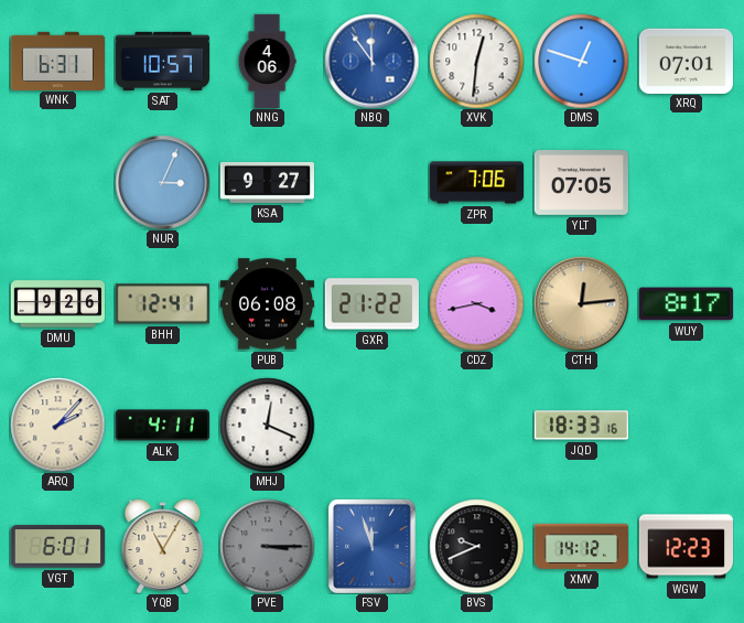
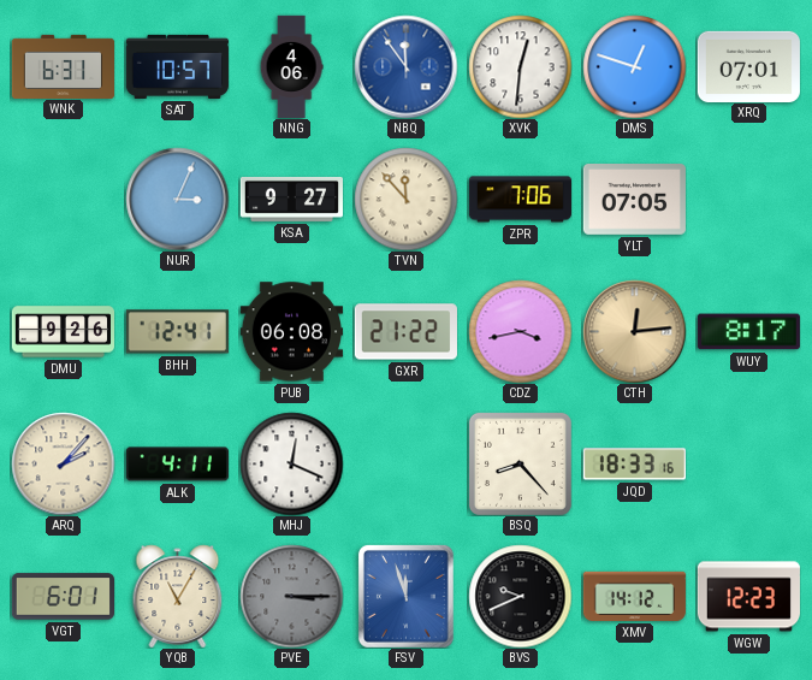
TVN: none -> 11:53 (405, 199)
BSQ: none -> 8:23 (520, 463)
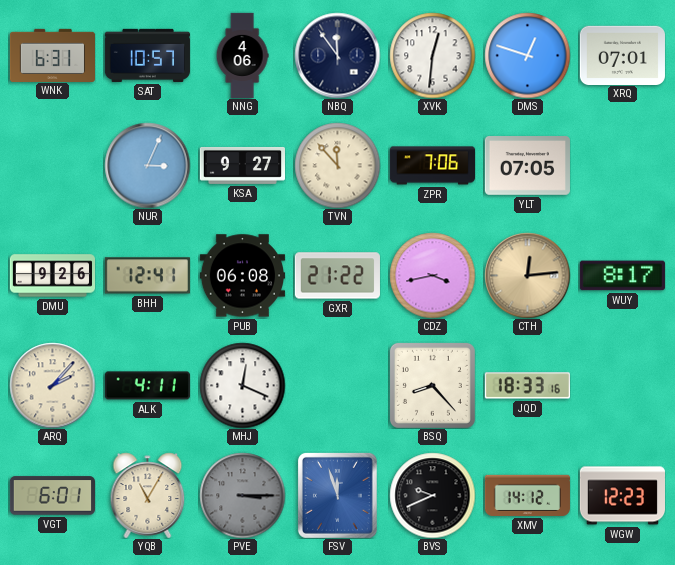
NBQ dial: blue -> navy (337, 55)
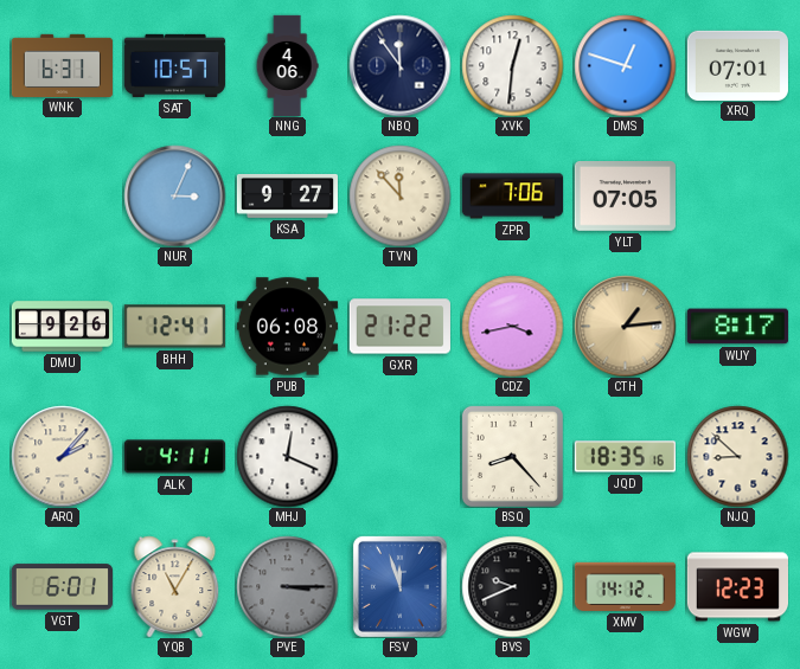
CTH: 12:14 -> 1:14 (625, 326)
JQD: 18:33 -> 18:35 (625, 457)
NJQ: none -> 8:52 (737, 456)
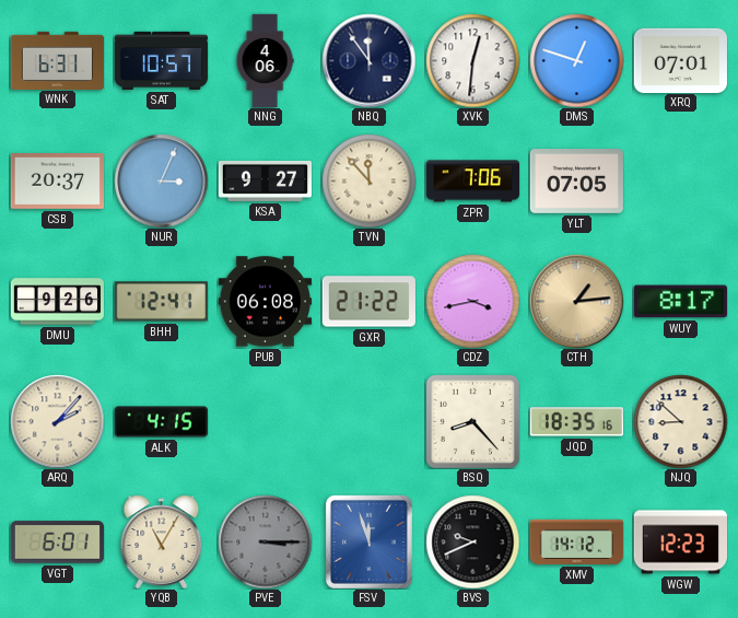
CSB: none -> 20:37 (57, 182)
ALK: 4:11 -> 4:15 (161, 422)
MHJ: 12:19 -> none (287, 456)
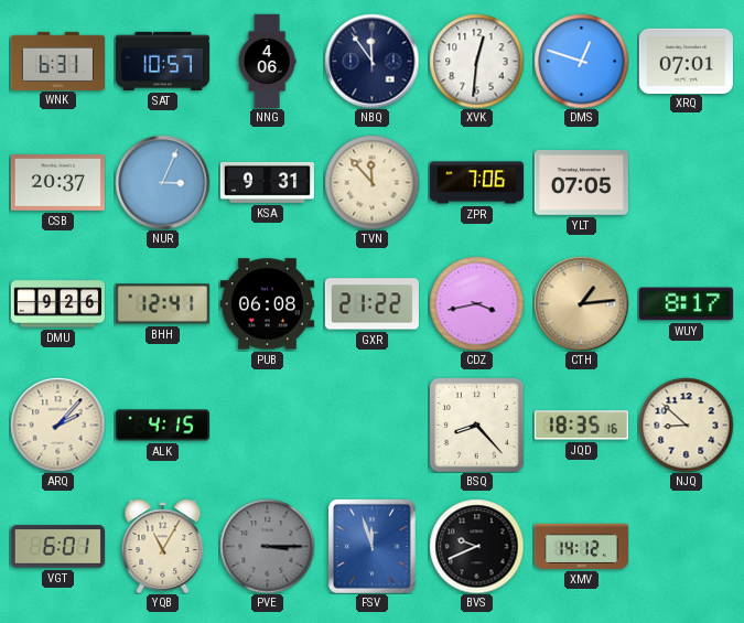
KSA: 9:27 -> 9:31 (267, 182)
WGW: 12:23 -> none (680, 543)
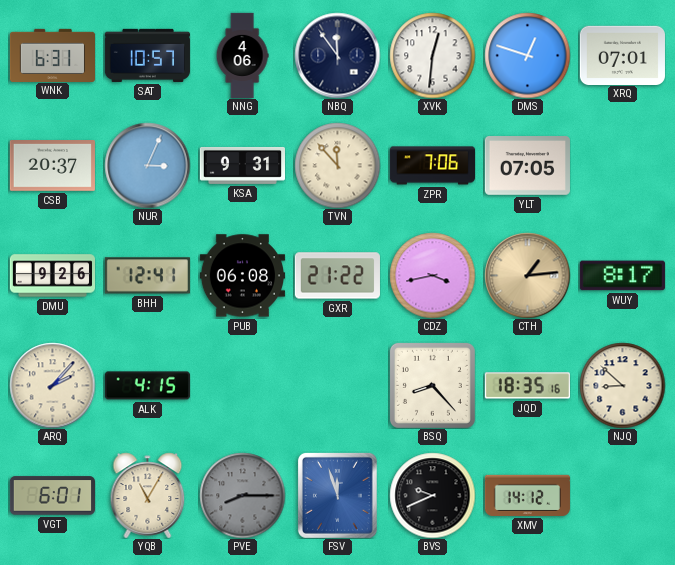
PVE: 3:15 -> 8:15 (242, 495)
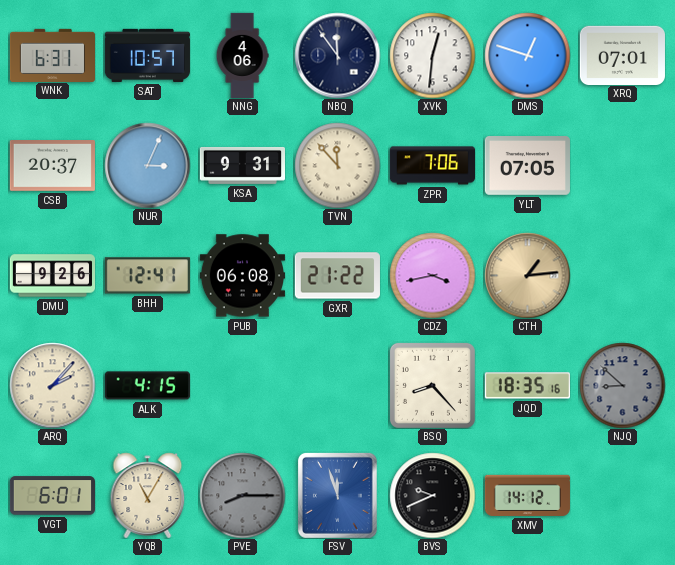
WUY: 8:17 -> none (622, 276)
NJQ dial: cream -> grey (622, 385)
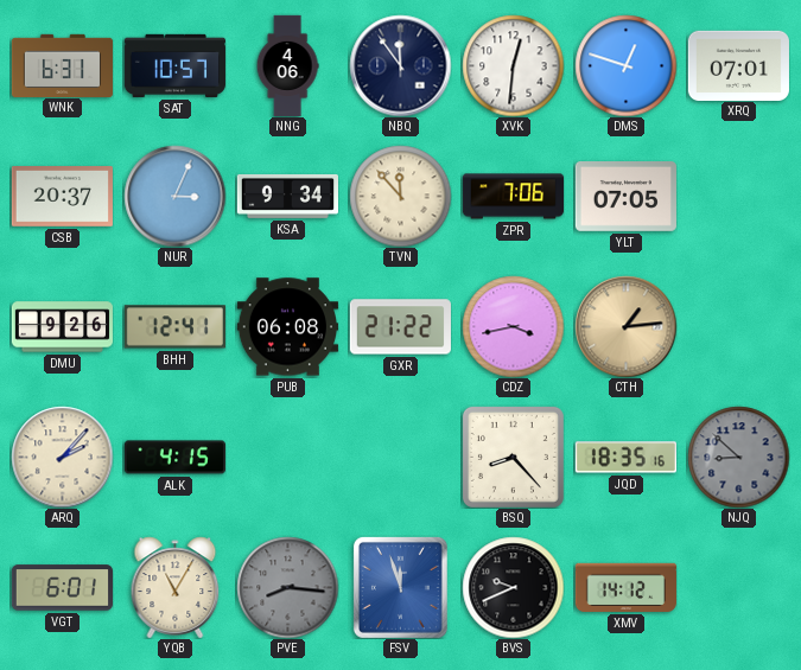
KSA: 9:31 -> 9:34 (287, 196)
PVE: 8:15 -> 8:16 (287, 587)
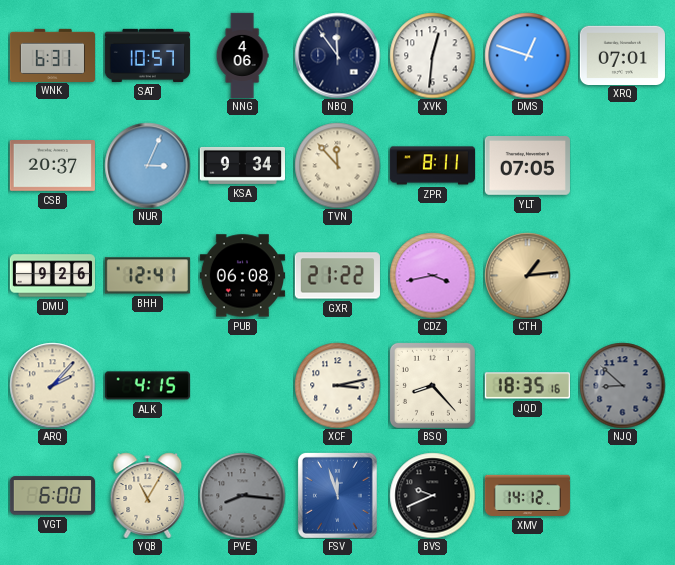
ZPR: 7:06 -> 8:11 (432, 166)
XCF: none -> 3:13 (337, 385)
VGT: 6:01 -> 6:00 (52, 496)
